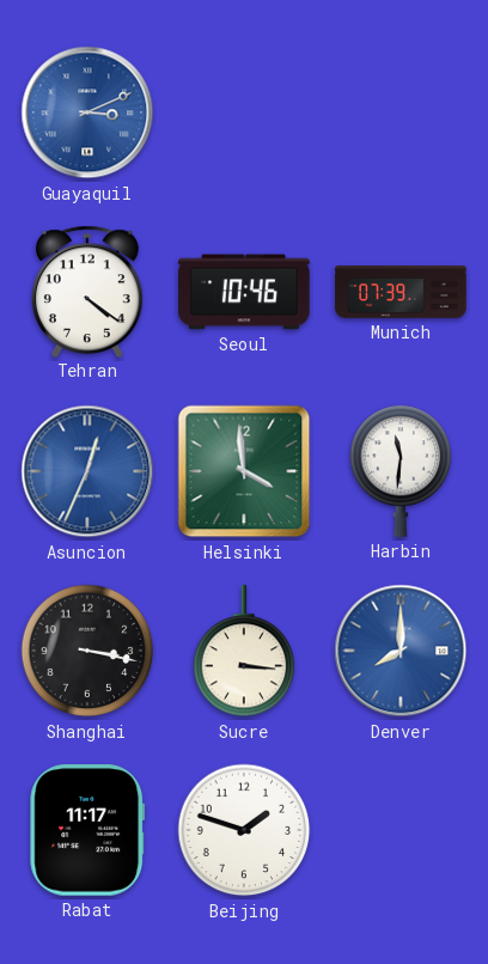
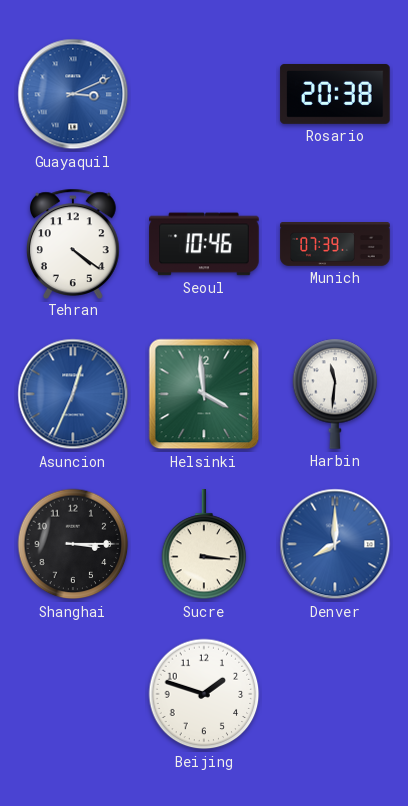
Rosario: none -> 20:38 (335, 94)
Shanghai: 3:17 -> 3:15 (73, 544)
Rabat: 11:17 -> none (87, 830)
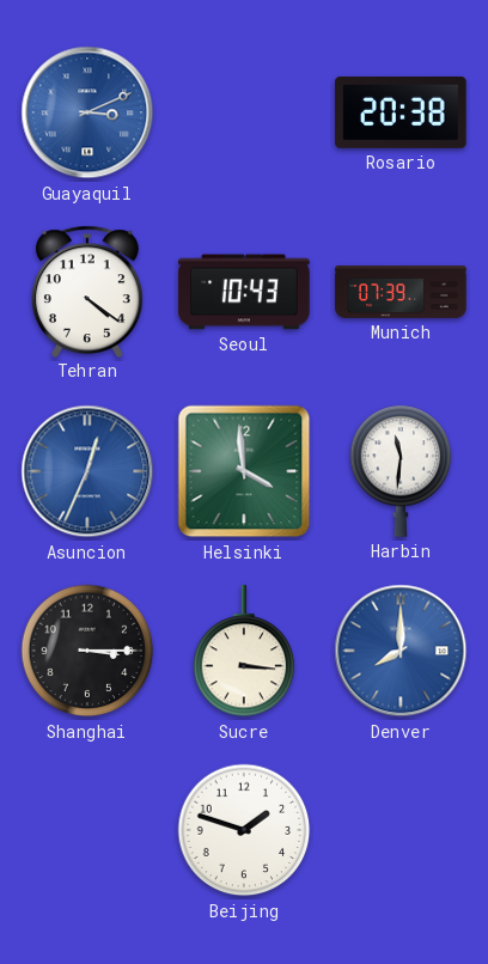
Seoul: 10:46 -> 10:43 (244, 292)
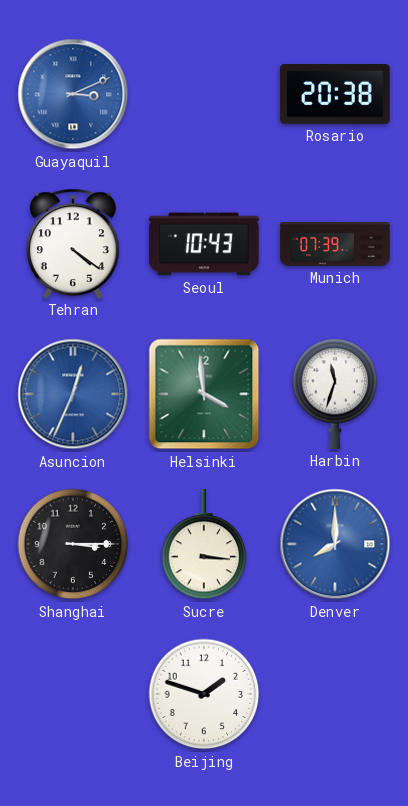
Harbin: 11:31 -> 11:33 (335, 394)
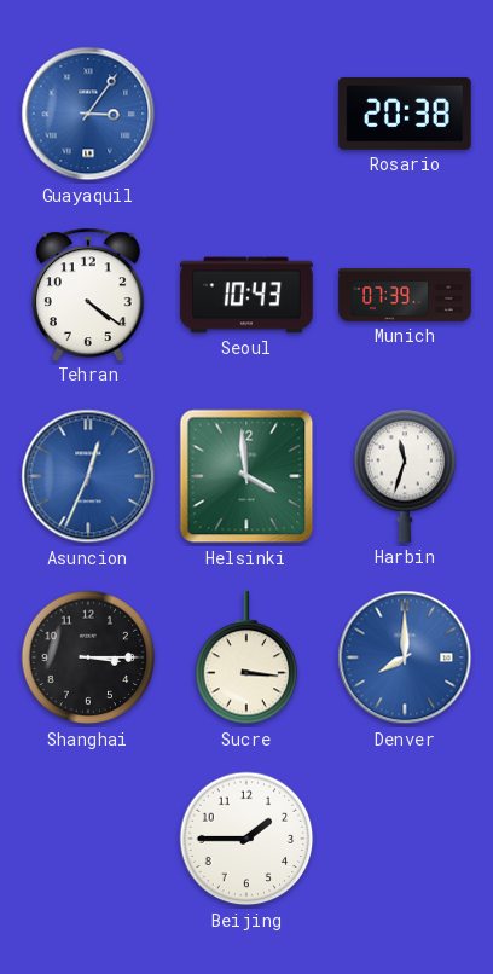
Guayaquil: 3:11 -> 3:06 (88, 114)
Beijing: 1:48 -> 1:45 (246, 839)
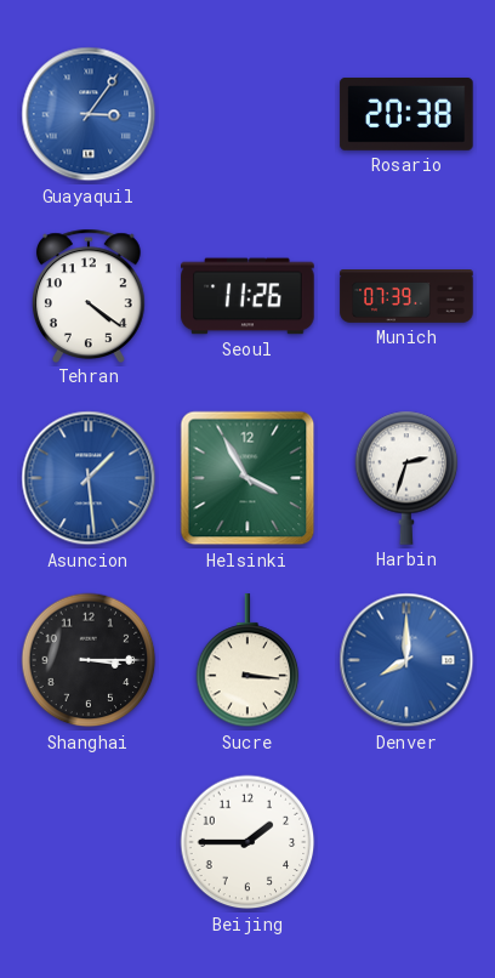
Seoul: 10:43 -> 11:26 (247, 296)
Asuncion: 12:34 -> 1:29 (89, 478)
Helsinki: 3:59 -> 3:55 (247, 478)
Harbin: 11:33 -> 2:33 (406, 478)
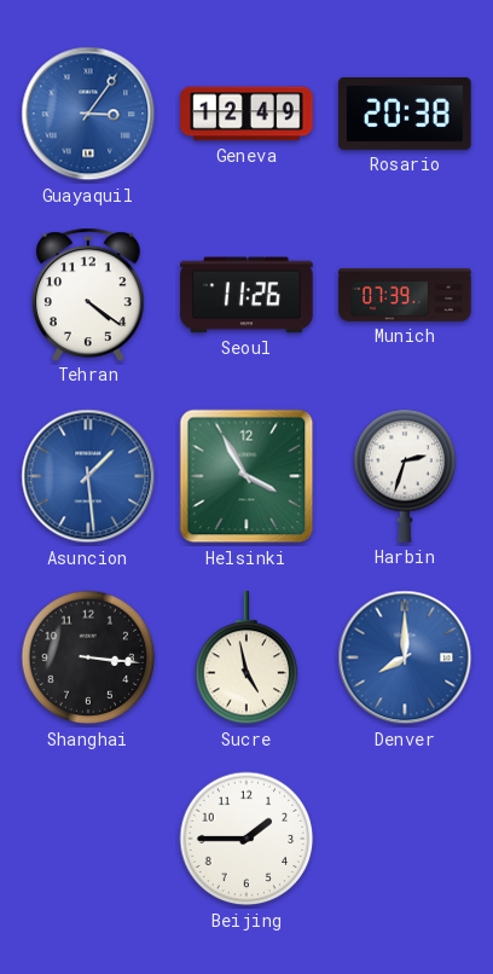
Geneva: none -> 12:49 (246, 114)
Shanghai: 3:15 -> 3:16 (88, 657)
Sucre: 3:16 -> 4:58 (246, 659)
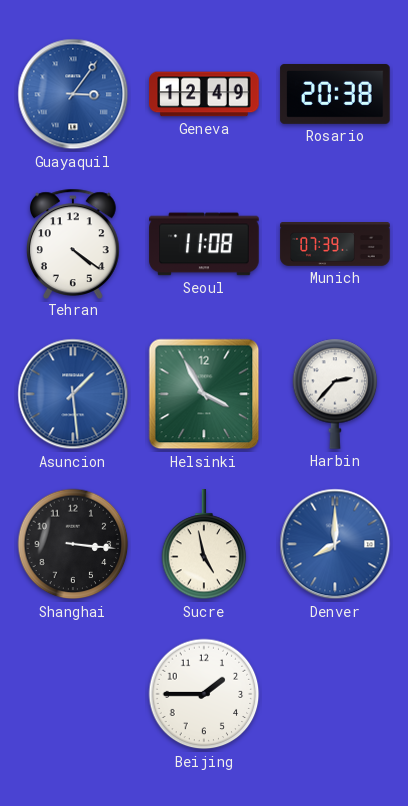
Seoul: 11:26 -> 11:08 (204, 244)
Harbin: 2:33 -> 2:37 (335, 394)
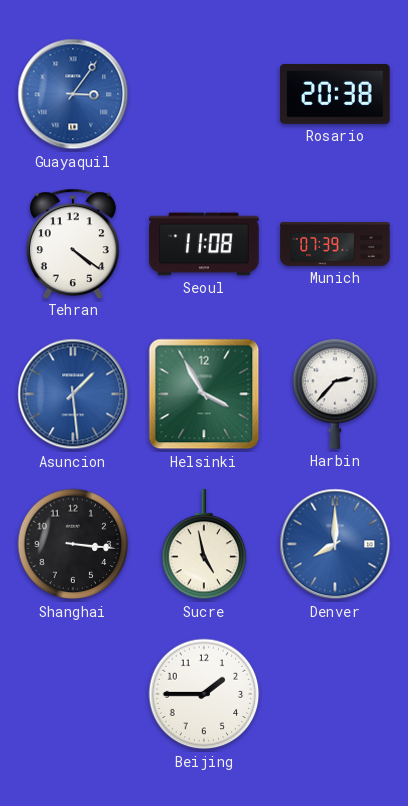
Geneva: 12:49 -> none (204, 94)
